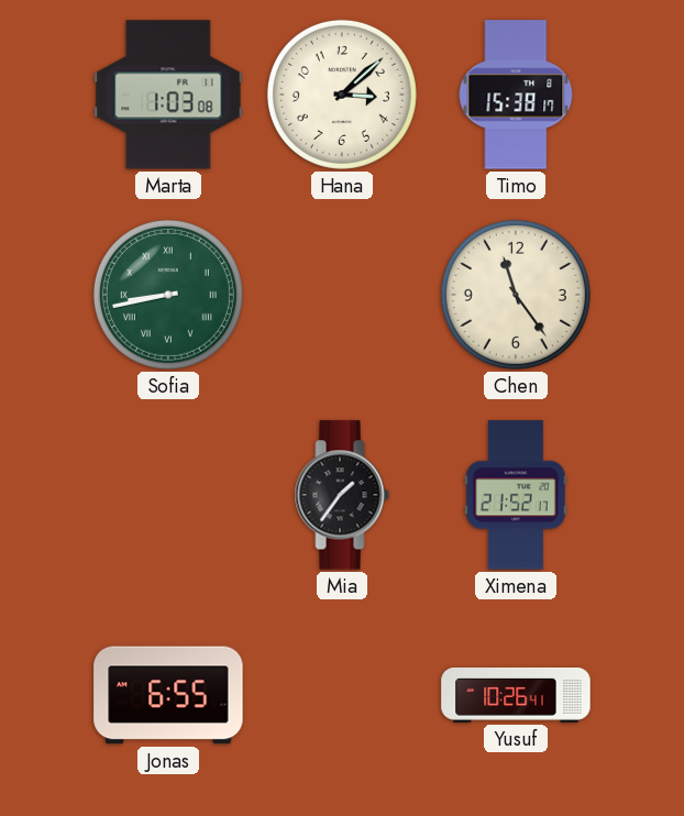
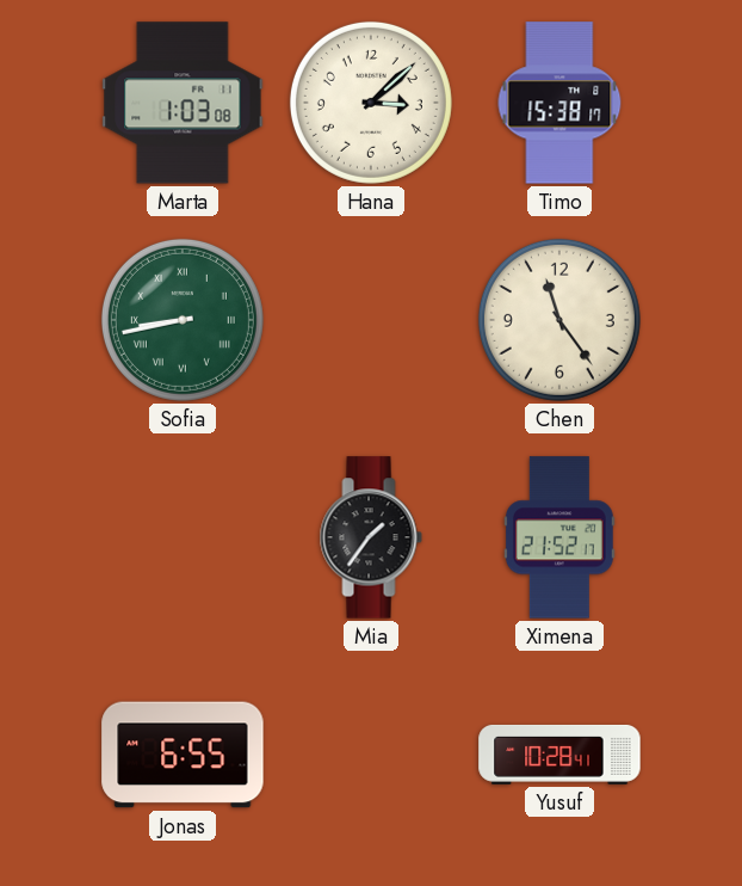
Yusuf: 10:26 -> 10:28 (559, 755)
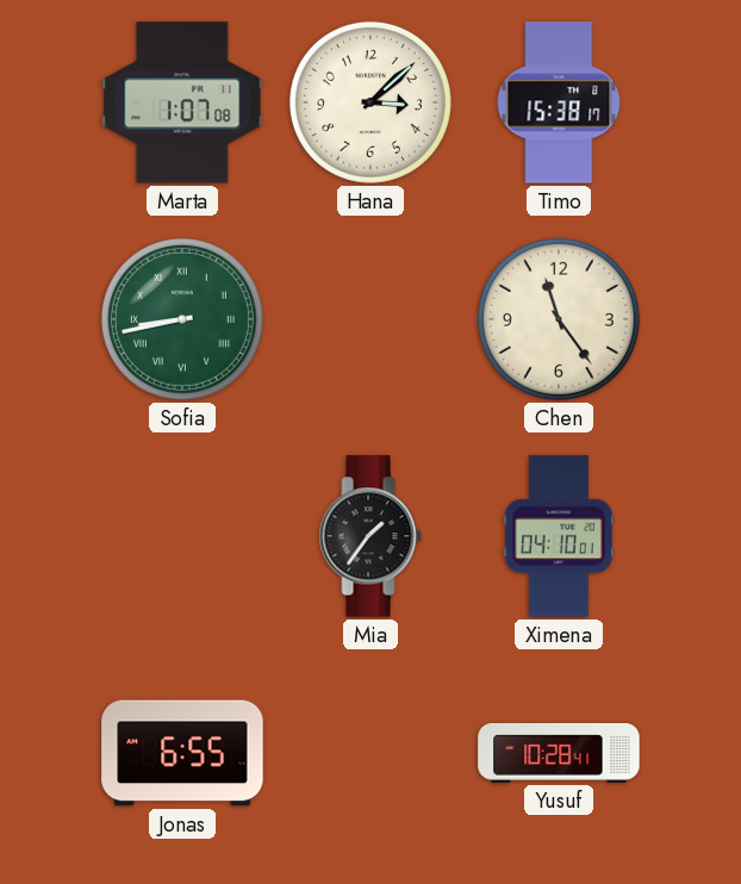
Marta: 1:03 -> 1:07 (182, 102)
Ximena: 21:52 -> 04:10 (559, 536)
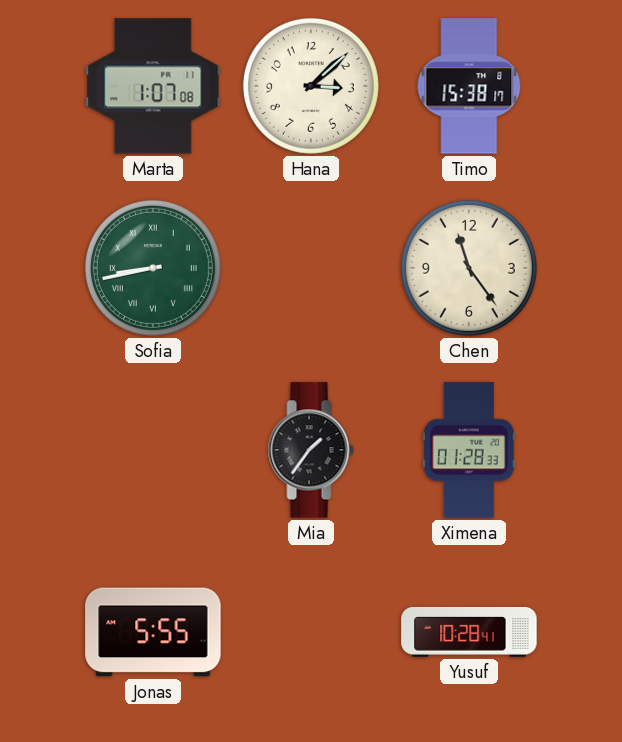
Ximena: 04:10 -> 01:28 (469, 450)
Jonas: 6:55 -> 5:55 (153, 632)
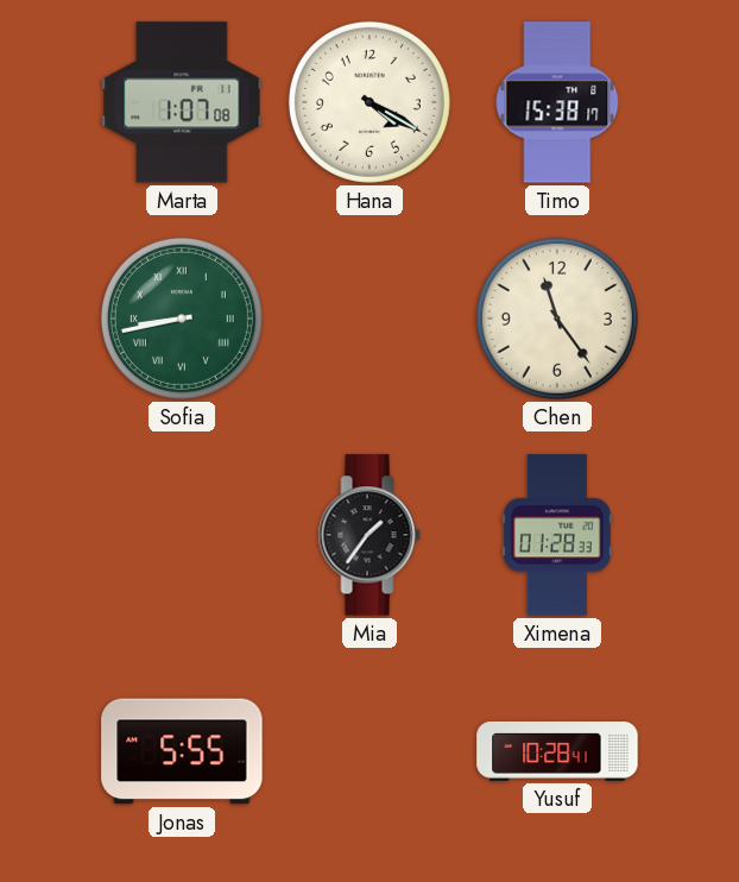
Hana: 3:08 -> 4:20 (369, 102)
